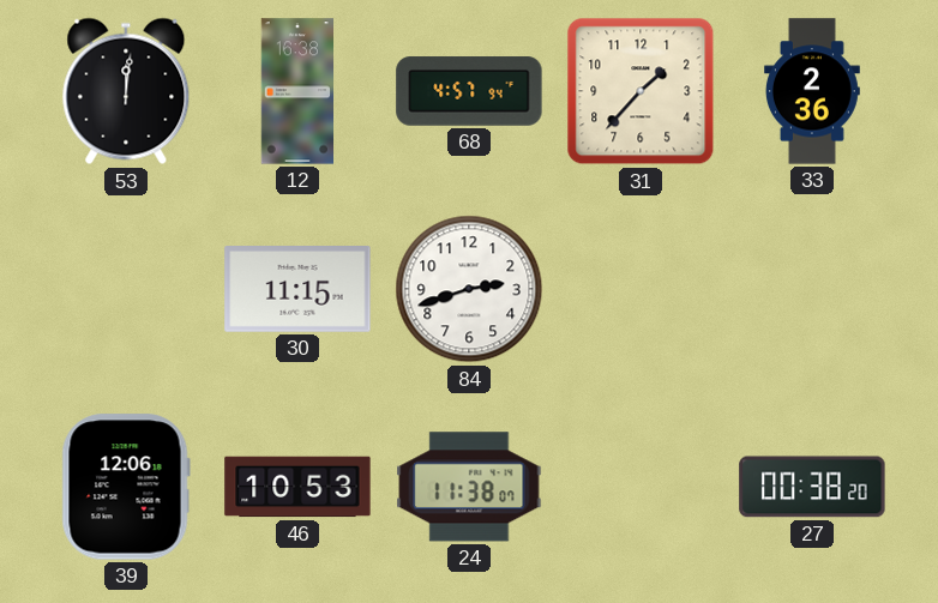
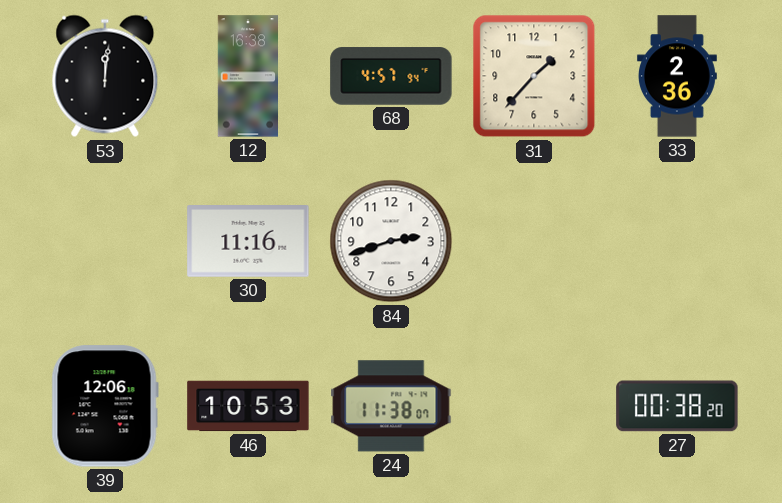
30: 11:15 -> 11:16 (248, 242)
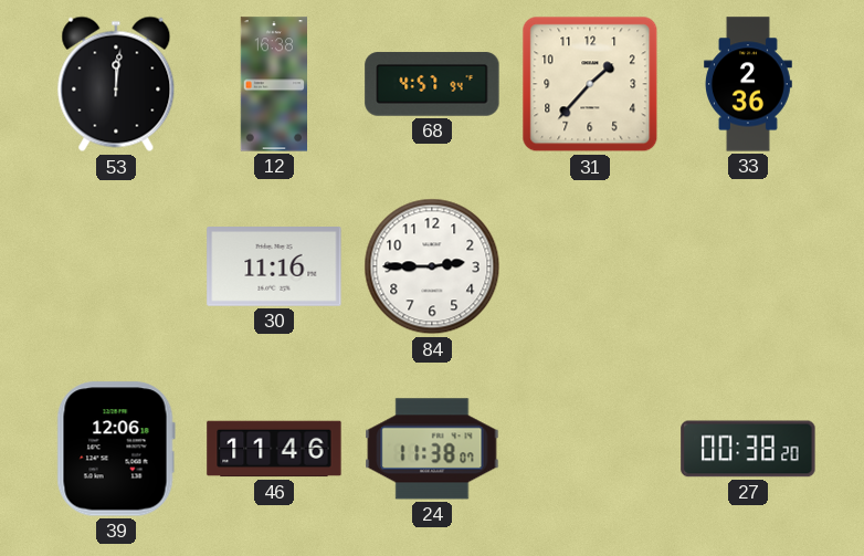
84: 2:42 -> 2:45 (432, 266)
46: 10:53 -> 11:46 (274, 449)
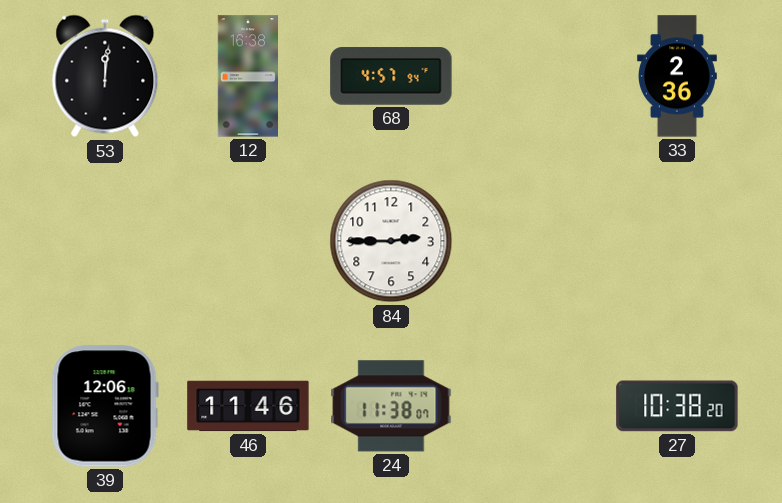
31: 1:37 -> none (590, 84)
30: 11:16 -> none (274, 267)
27: 00:38 -> 10:38 (677, 406)
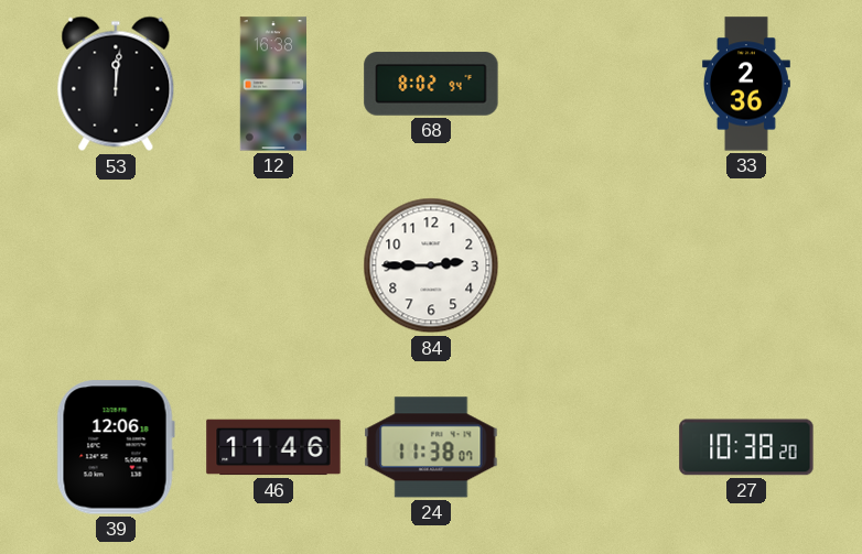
68: 4:57 -> 8:02 (431, 84)
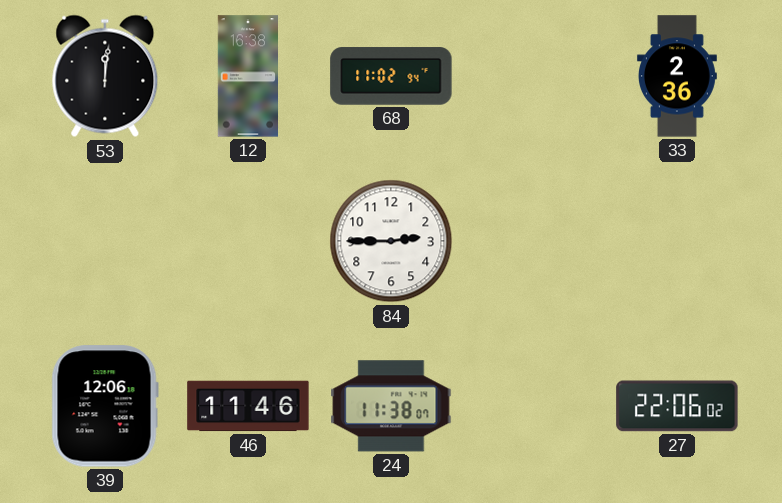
68: 8:02 -> 11:02 (391, 76)
27: 10:38 -> 22:06 (677, 406)
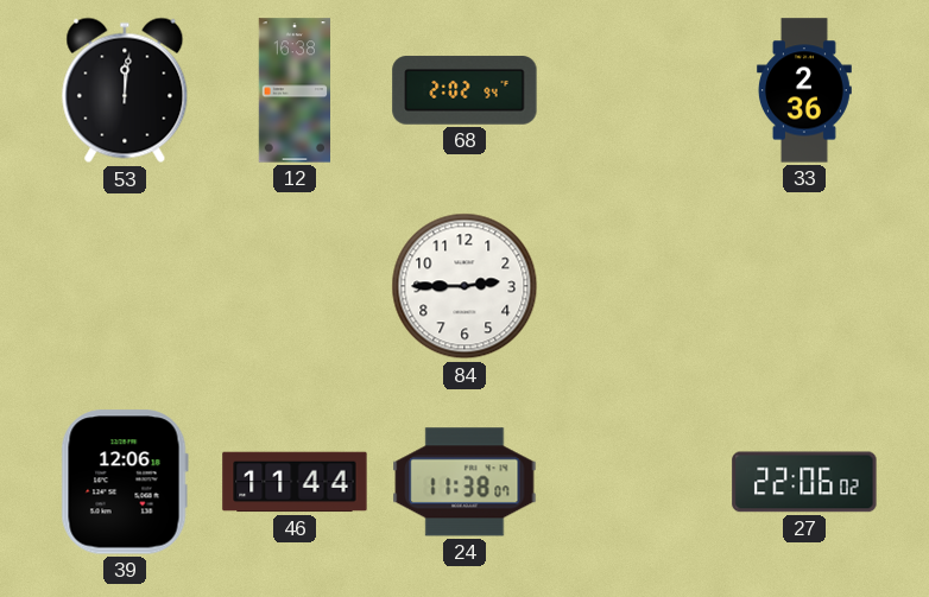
68: 11:02 -> 2:02 (464, 90)
46: 11:46 -> 11:44 (295, 482)
